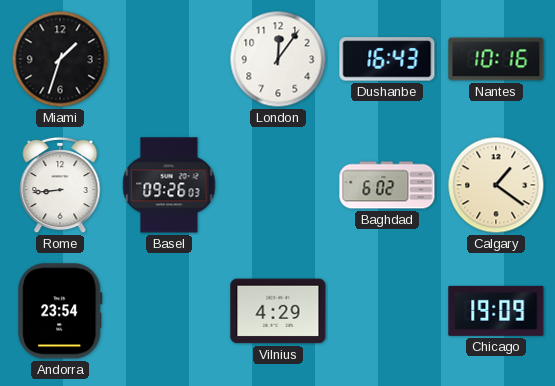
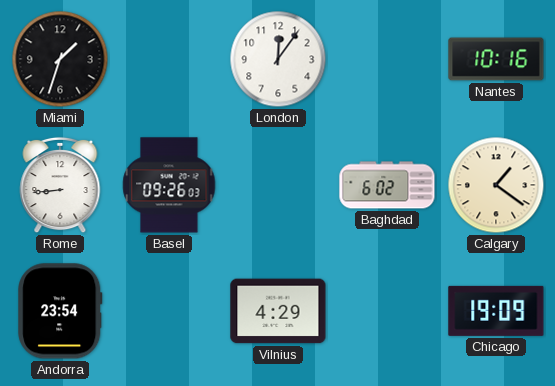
Dushanbe: 16:43 -> none (387, 59)
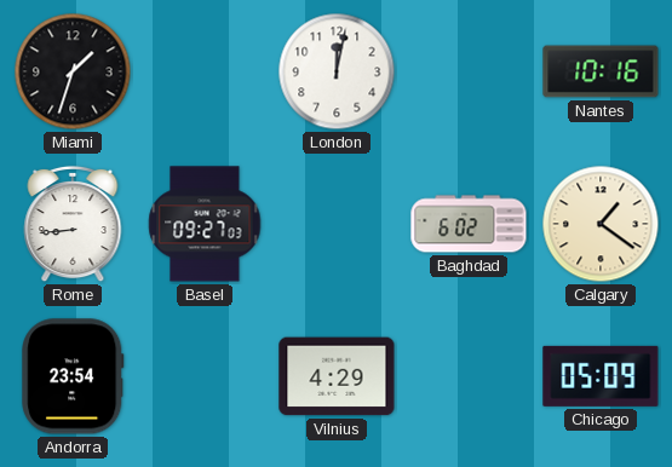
London: 12:06 -> 12:02 (337, 71)
Basel: 09:26 -> 09:27 (205, 224)
Chicago: 19:09 -> 05:09 (601, 376)
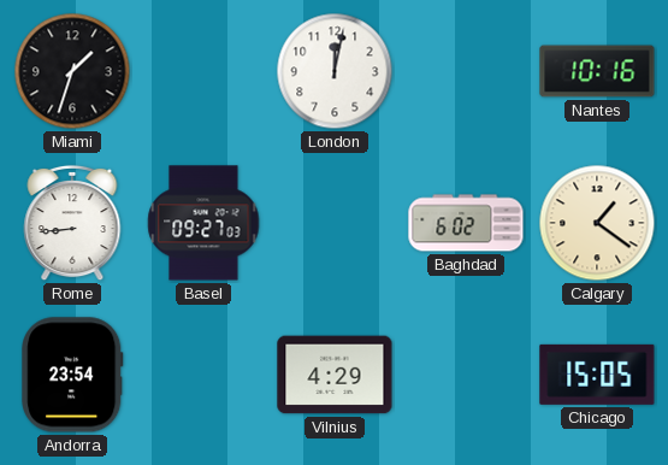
Chicago: 05:09 -> 15:05 (597, 375)
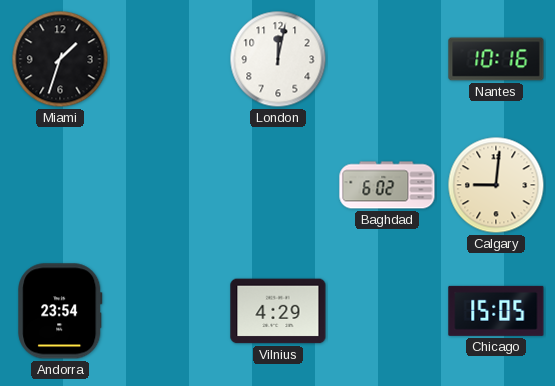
Rome: 8:44 -> none (72, 223)
Basel: 09:27 -> none (203, 223)
Calgary: 1:21 -> 9:01 (496, 185)
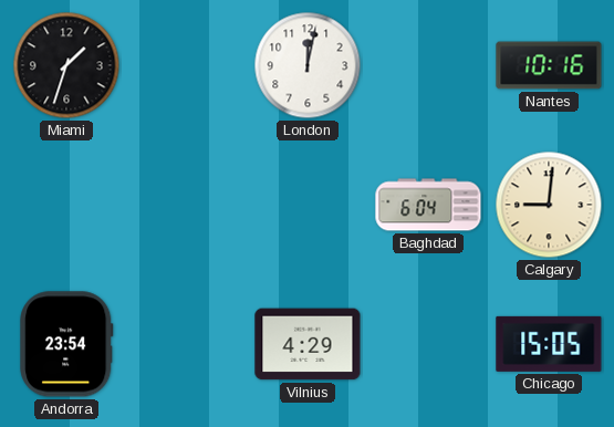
Baghdad: 6:02 -> 6:04 (428, 205)
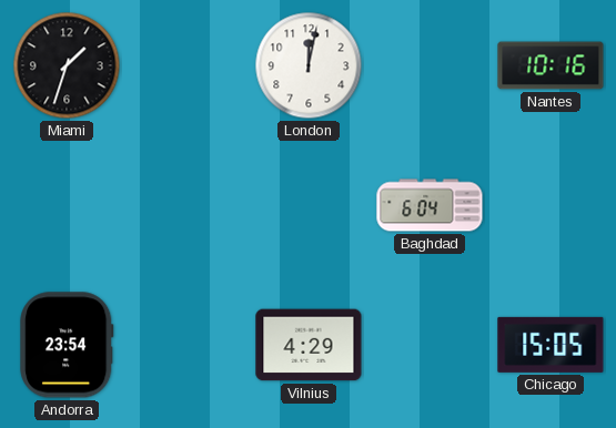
Calgary: 9:01 -> none (549, 205)
